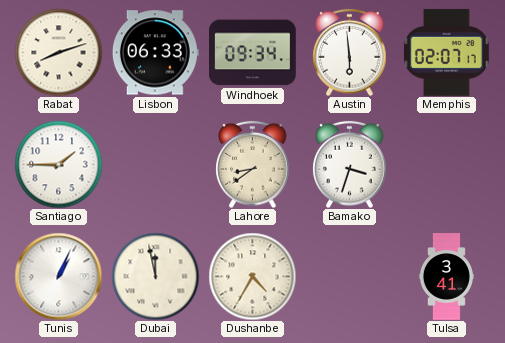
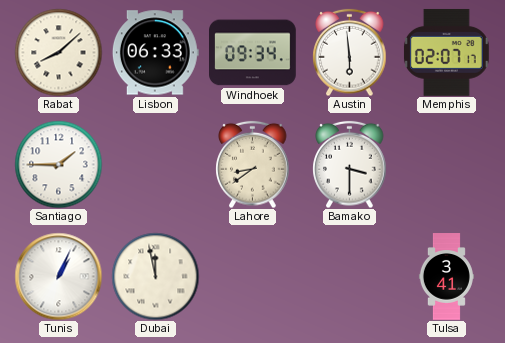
Rabat: 8:12 -> 8:08 (58, 52)
Bamako: 3:33 -> 3:30 (350, 164)
Dushanbe: 4:35 -> none (252, 276)
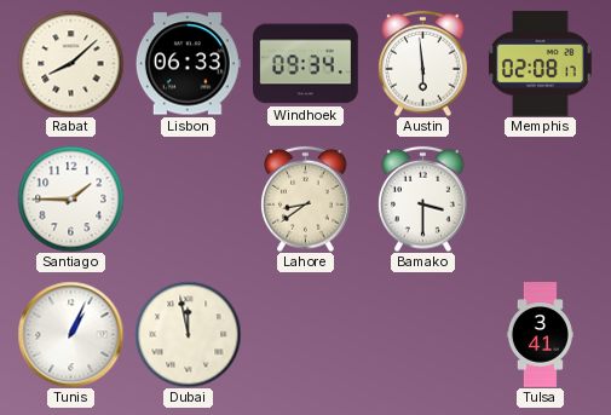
Memphis: 02:07 -> 02:08 (540, 63)
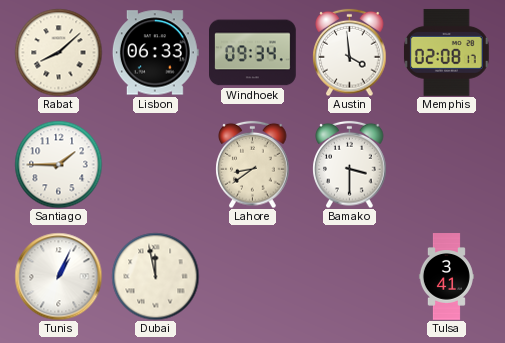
Austin: 5:59 -> 3:59 (350, 52)
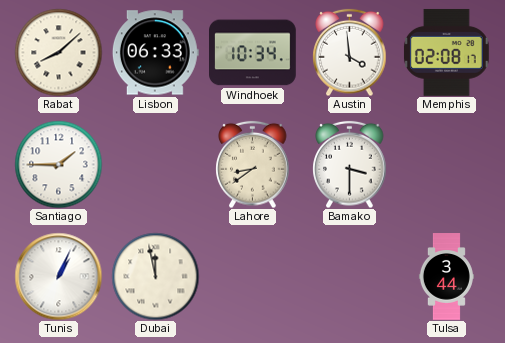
Windhoek: 09:34 -> 10:34 (253, 53)
Tulsa: 3:41 -> 3:44 (446, 277)
